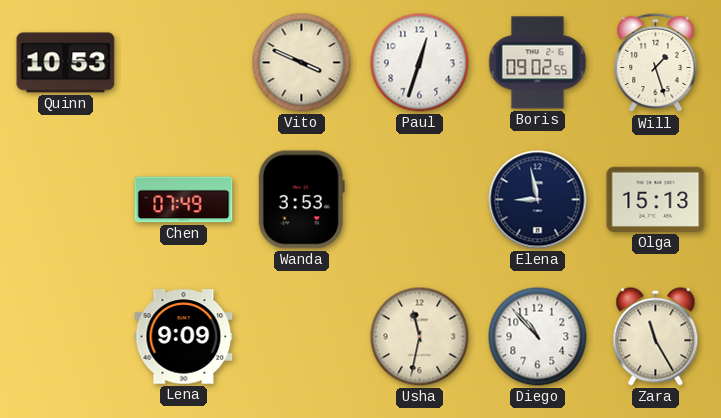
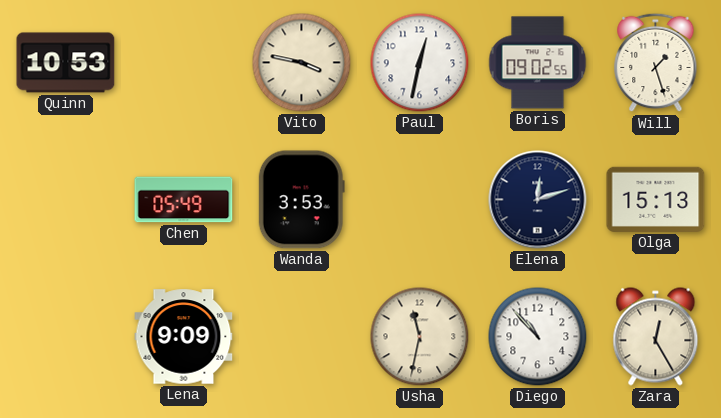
Vito: 3:49 -> 3:47 (302, 63)
Paul: 12:33 -> 12:32 (420, 63)
Chen: 07:49 -> 05:49 (184, 200)
Elena: 8:58 -> 12:12 (538, 200)
Zara: 11:25 -> 12:25 (656, 337)
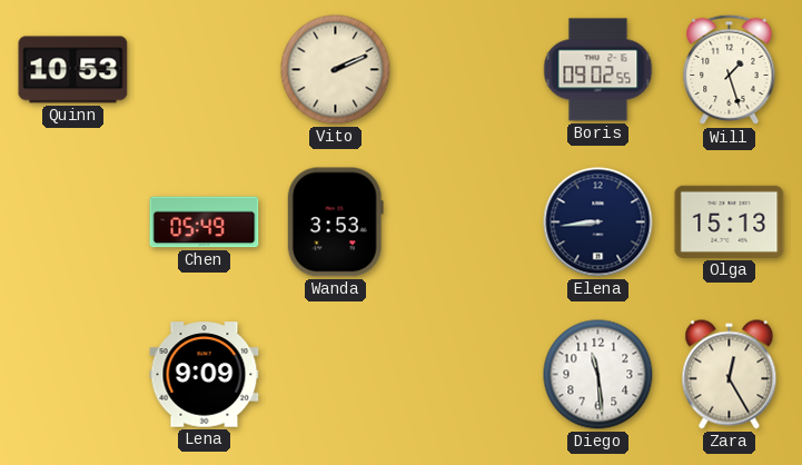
Vito: 3:47 -> 2:11 (336, 70)
Paul: 12:32 -> none (420, 63)
Elena: 12:12 -> 8:44 (598, 222)
Usha: 11:32 -> none (420, 337)
Diego: 10:53 -> 11:29 (598, 375)
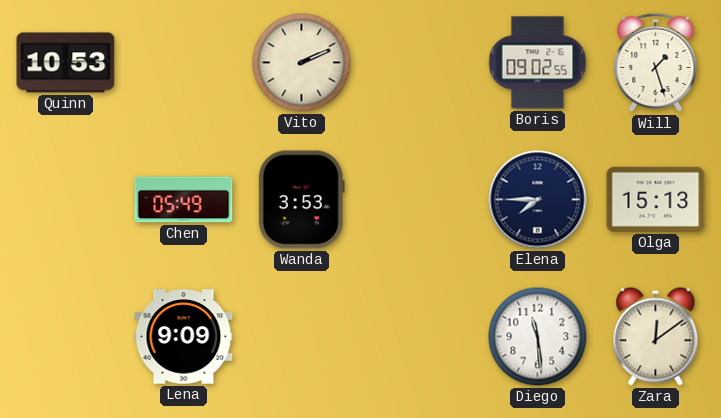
Elena: 8:44 -> 7:45 (538, 200)
Zara: 12:25 -> 12:09 (656, 337)
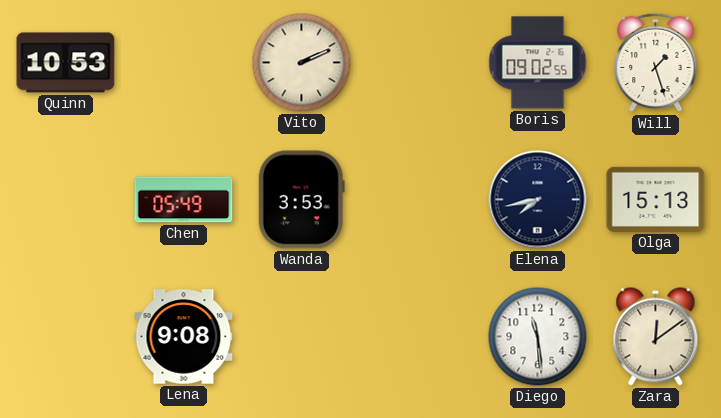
Elena: 7:45 -> 7:43 (538, 200)
Lena: 9:09 -> 9:08 (184, 337)
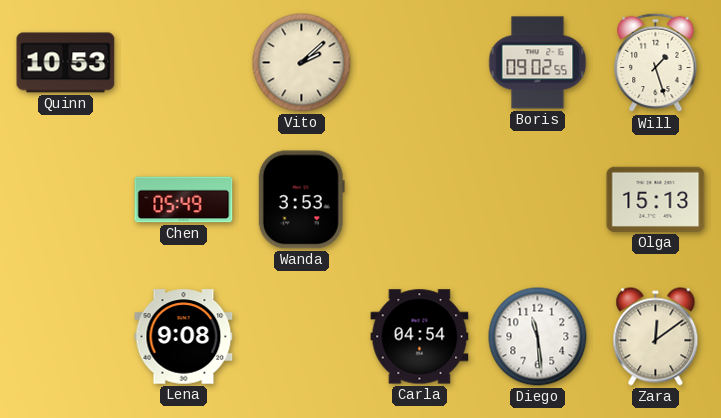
Vito: 2:11 -> 2:08 (302, 63)
Elena: 7:43 -> none (538, 200)
Carla: none -> 04:54 (420, 337)
